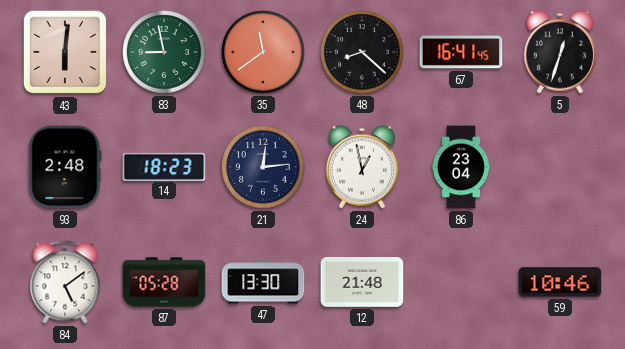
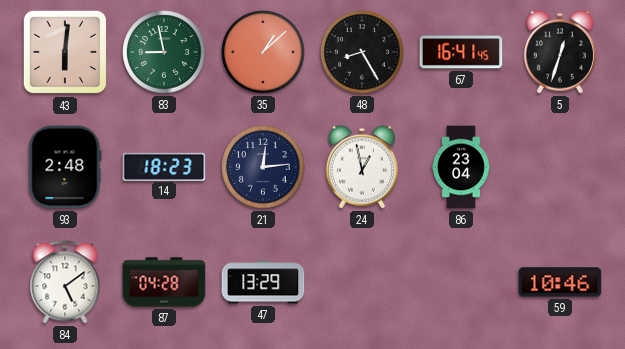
35: 11:39 -> 1:08 (263, 52)
48: 8:22 -> 8:25 (362, 52)
87: 05:28 -> 04:28 (164, 282)
47: 13:30 -> 13:29 (263, 282)
12: 21:48 -> none (362, 283)
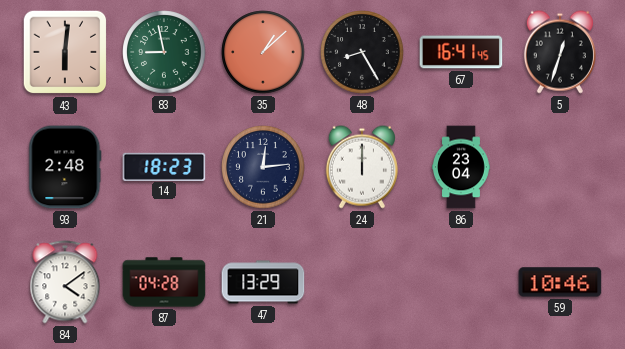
24: 12:58 -> 12:00 (362, 167)
84: 5:09 -> 4:09 (65, 282)
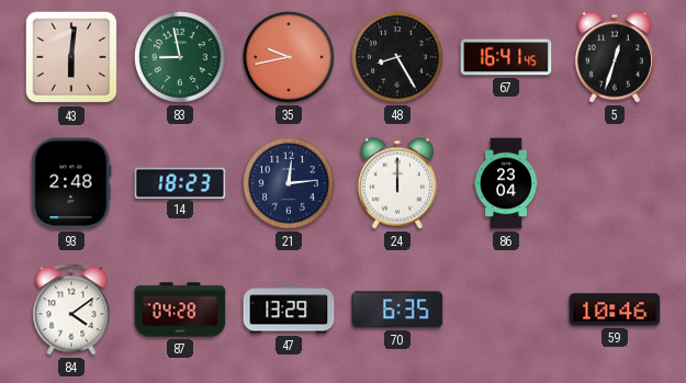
35: 1:08 -> 9:43 (289, 57)
70: none -> 6:35 (397, 309)
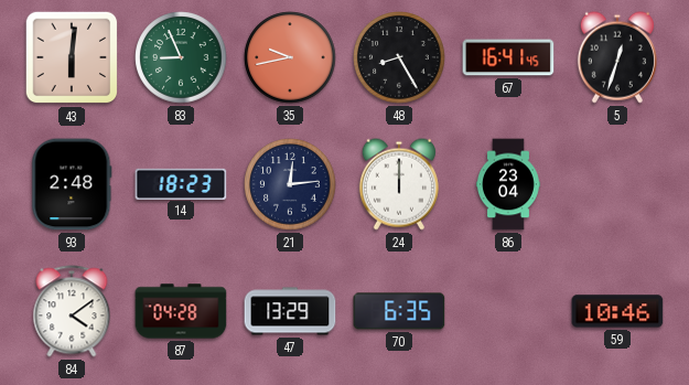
83: 8:58 -> 8:56 (181, 57)
